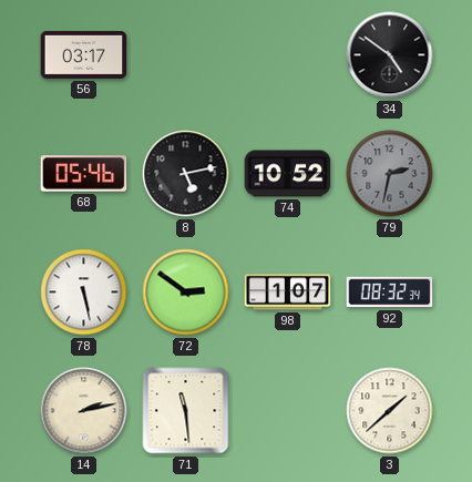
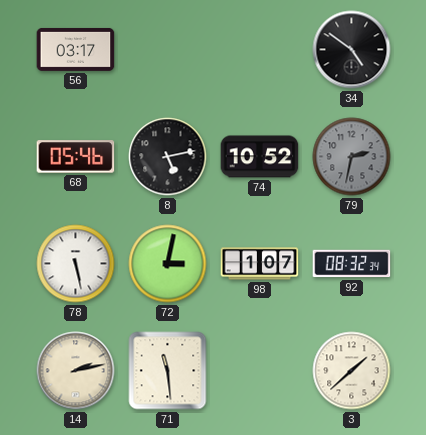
72: 2:51 -> 3:02 (168, 264)
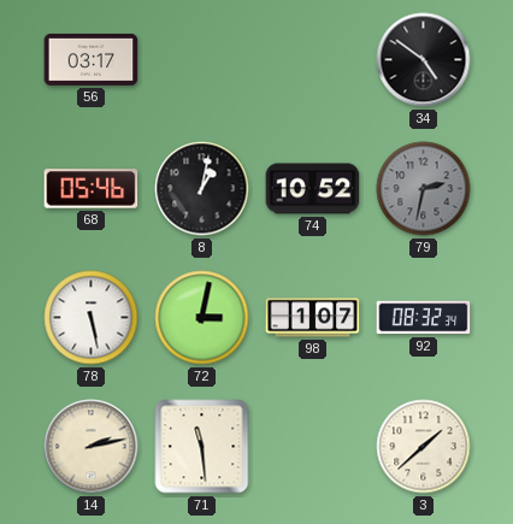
8: 5:13 -> 1:02 (202, 189)
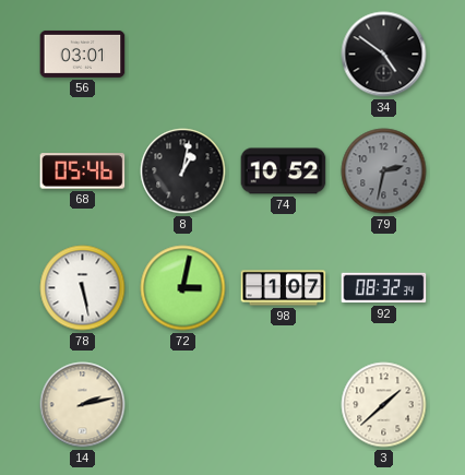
56: 03:17 -> 03:01 (83, 54)
71: 11:29 -> none (202, 447)
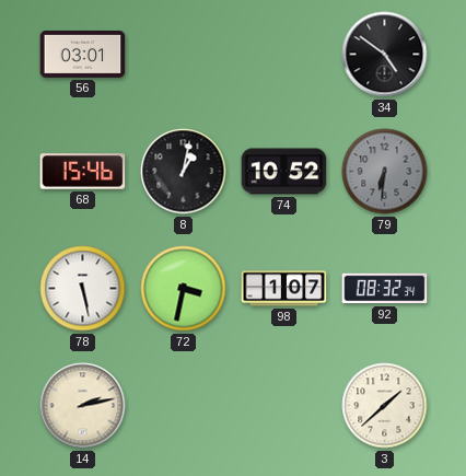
68: 05:46 -> 15:46 (83, 172)
79: 2:32 -> 6:31 (385, 172)
72: 3:02 -> 3:32 (184, 289)
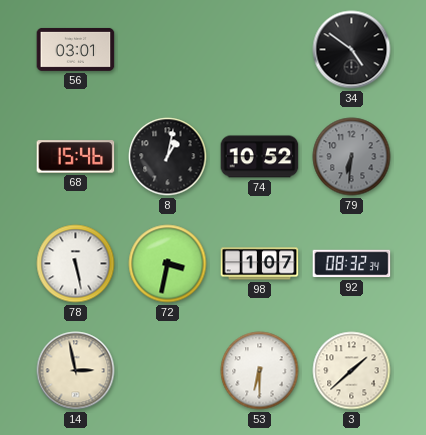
14: 2:13 -> 2:58 (76, 371)
53: none -> 6:30 (260, 371)
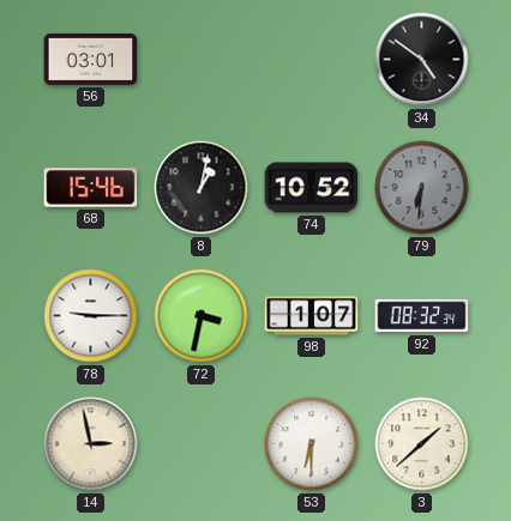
78: 5:28 -> 9:15 (91, 316)
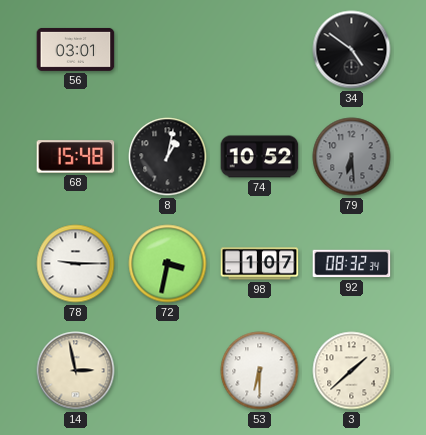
68: 15:46 -> 15:48 (76, 157)
79: 6:31 -> 6:29 (352, 157)
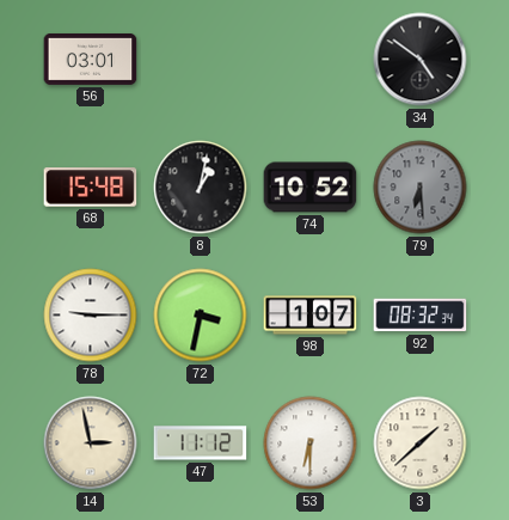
47: none -> 11:12 (201, 443)
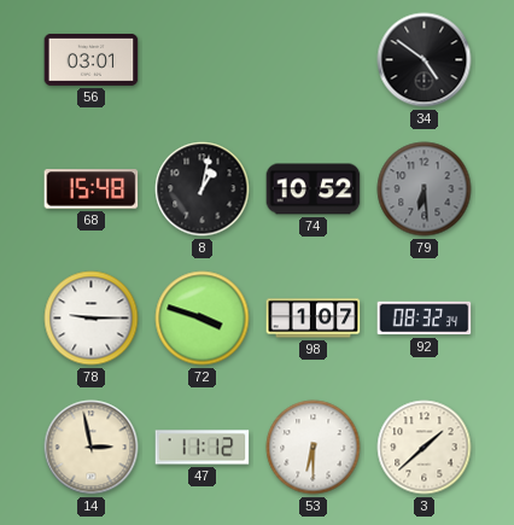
72: 3:32 -> 3:48 (203, 319)
